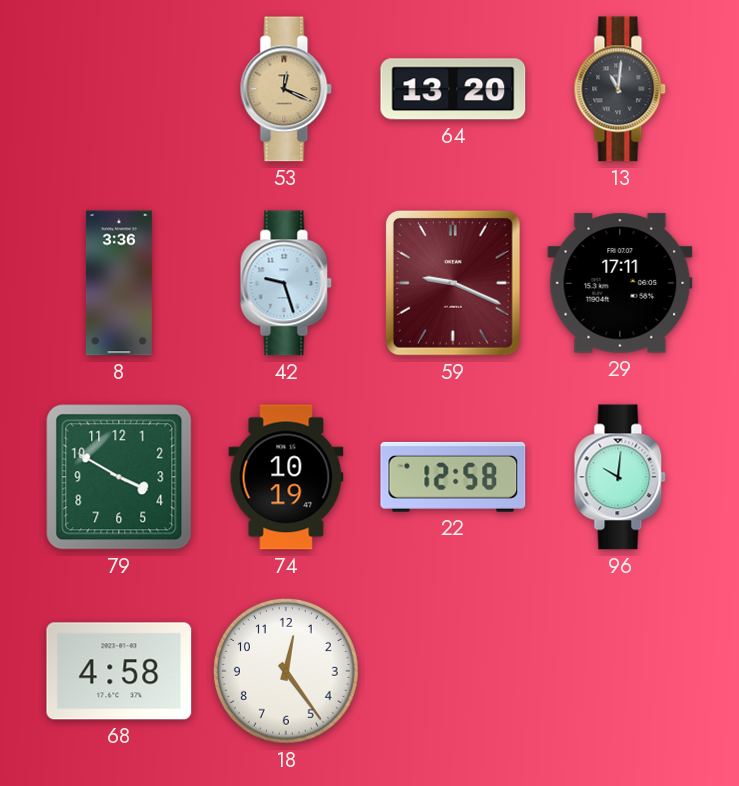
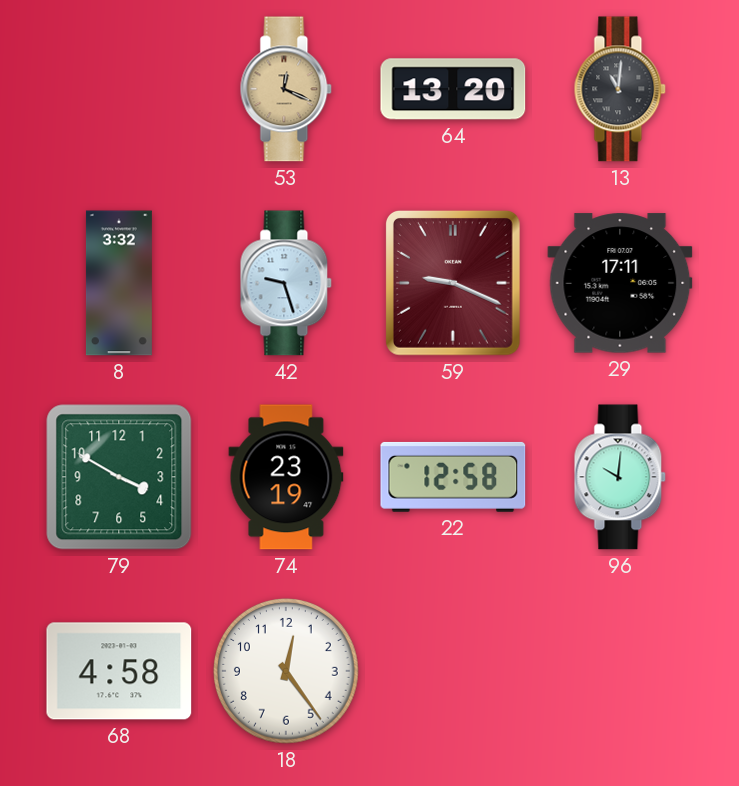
8: 3:36 -> 3:32 (119, 283)
74: 10:19 -> 23:19 (286, 477)
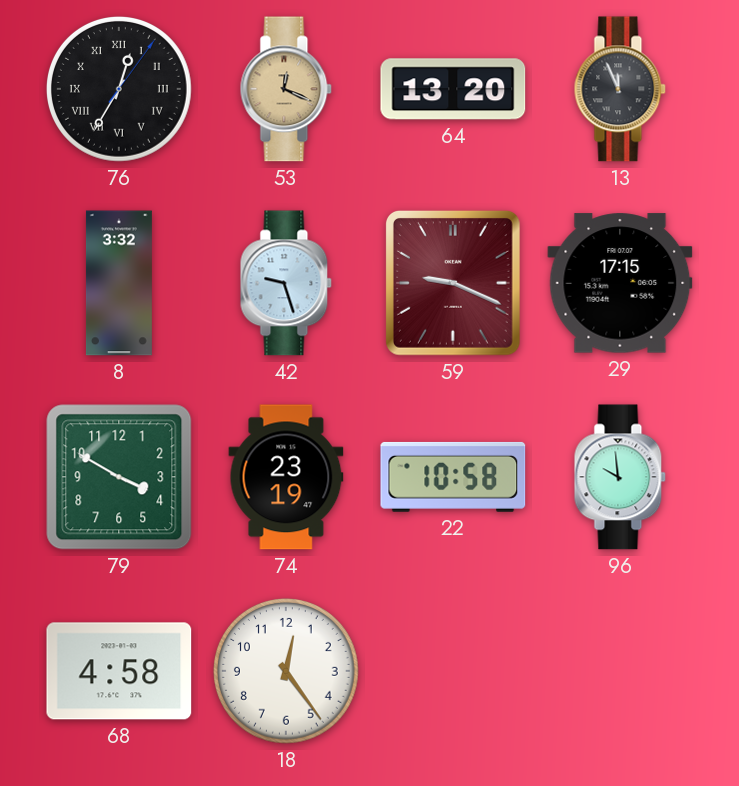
76: none -> 12:35 (119, 89)
13: 11:01 -> 11:56 (620, 89)
29: 17:11 -> 17:15 (620, 283)
22: 12:58 -> 10:58 (453, 477)
96: 10:01 -> 9:59 (620, 477)
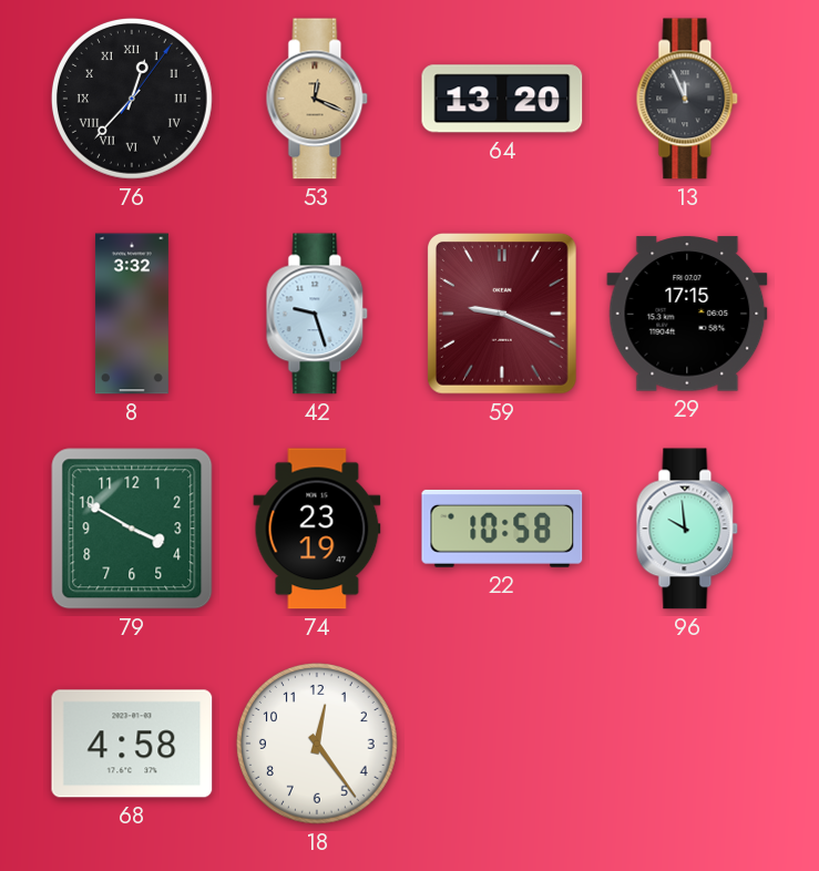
76: 12:35 -> 12:37 (132, 99)
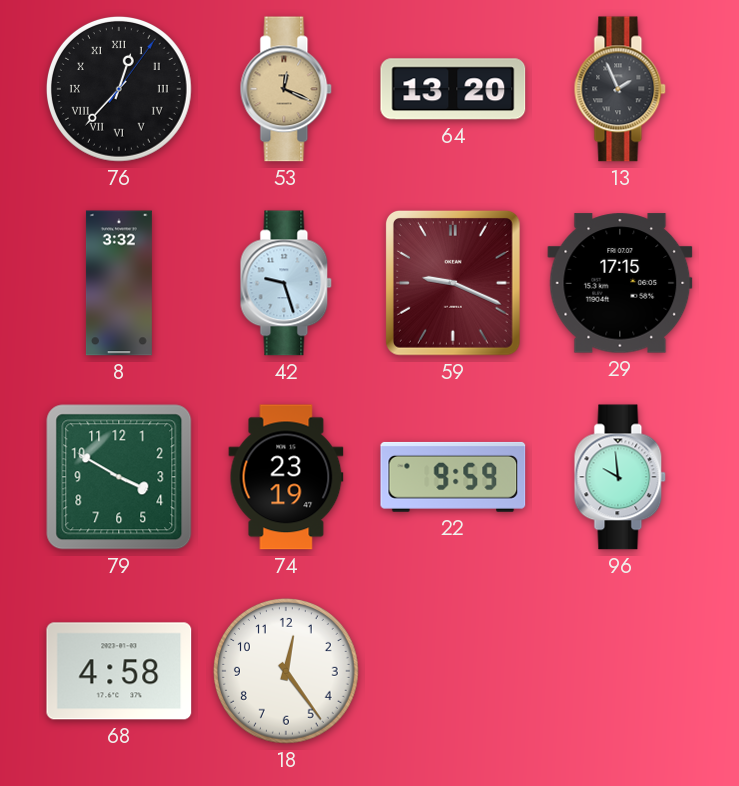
13: 11:56 -> 1:56 (620, 89)
22: 10:58 -> 9:59 (453, 477)
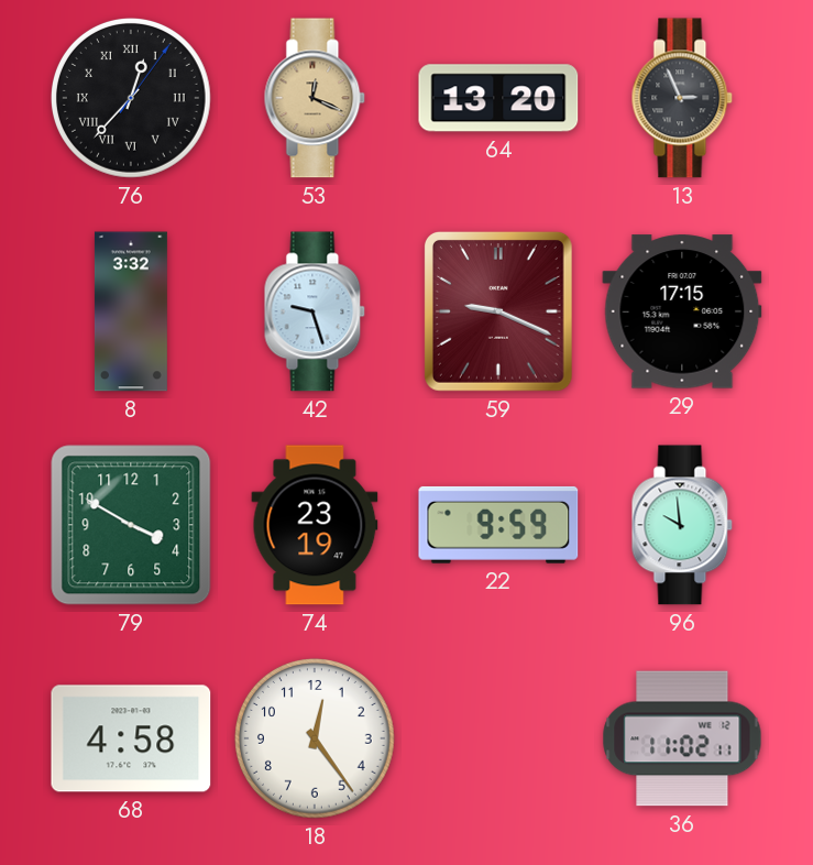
13: 1:56 -> 2:56 (682, 98)
36: none -> 11:02 (682, 738)
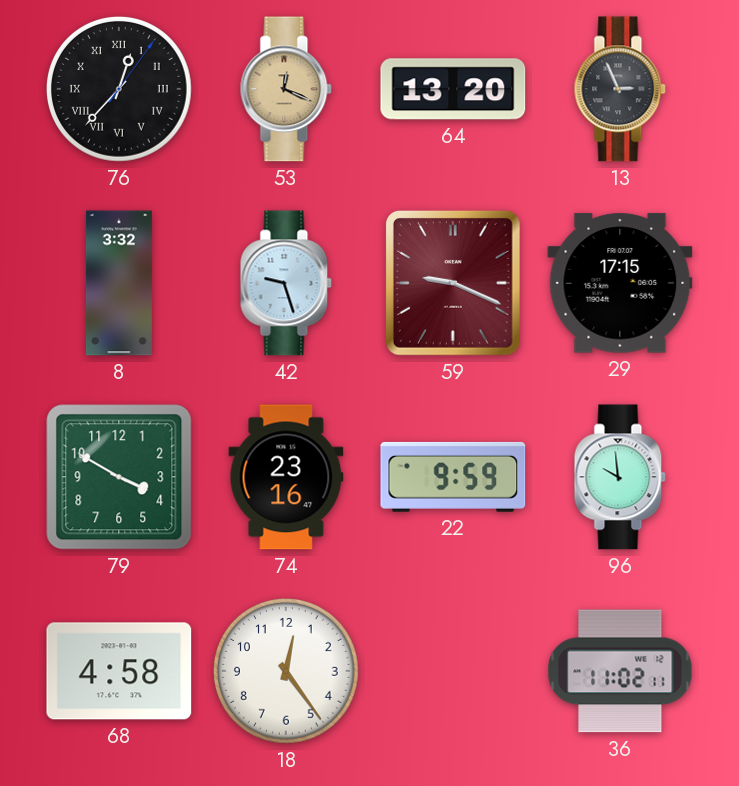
74: 23:19 -> 23:16 (286, 477)
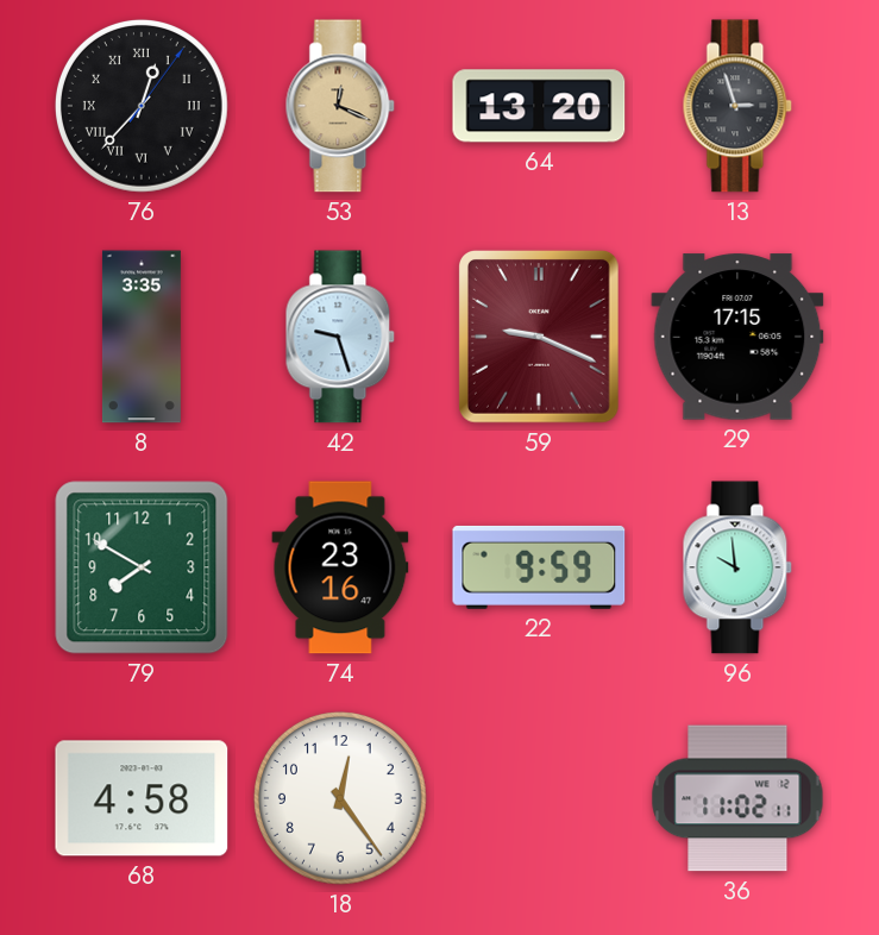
13: 2:56 -> 2:57 (737, 106)
8: 3:32 -> 3:35 (142, 337)
79: 3:50 -> 7:50 (142, 567)
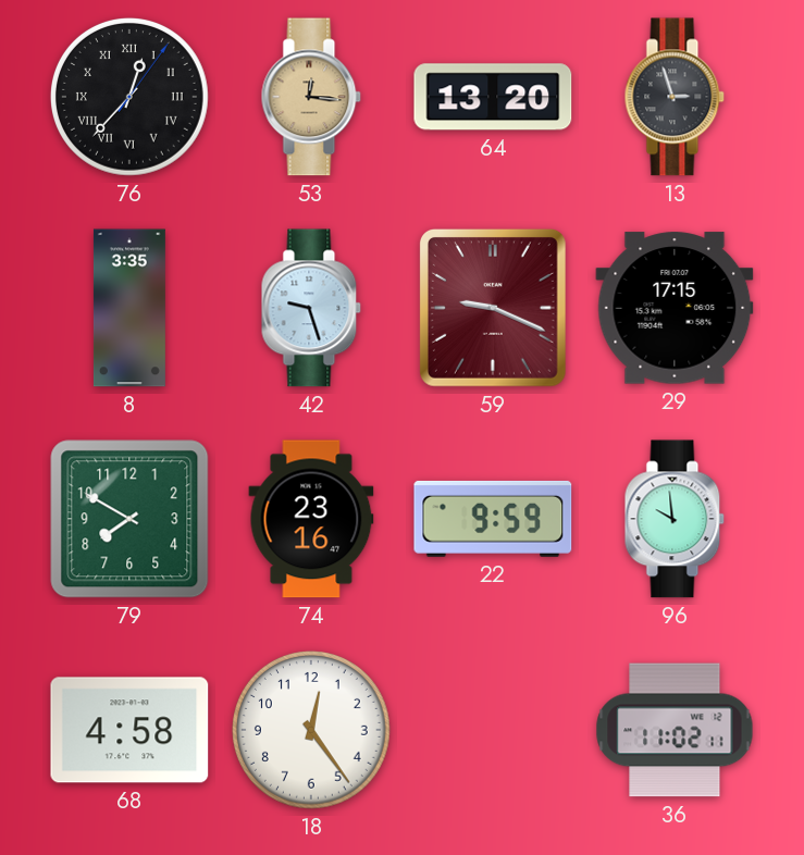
53: 12:19 -> 12:16 (311, 97)
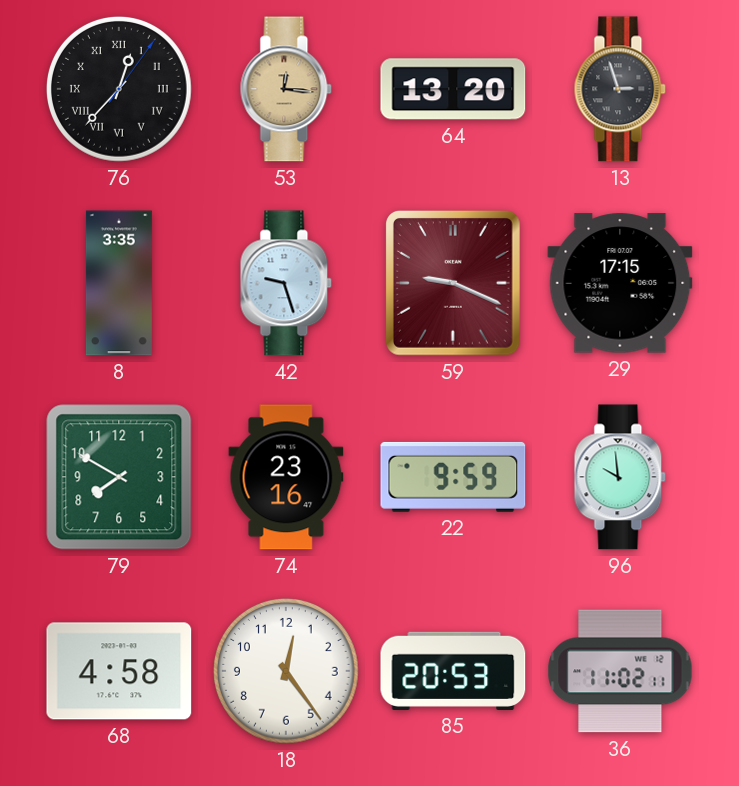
85: none -> 20:53 (453, 671)
